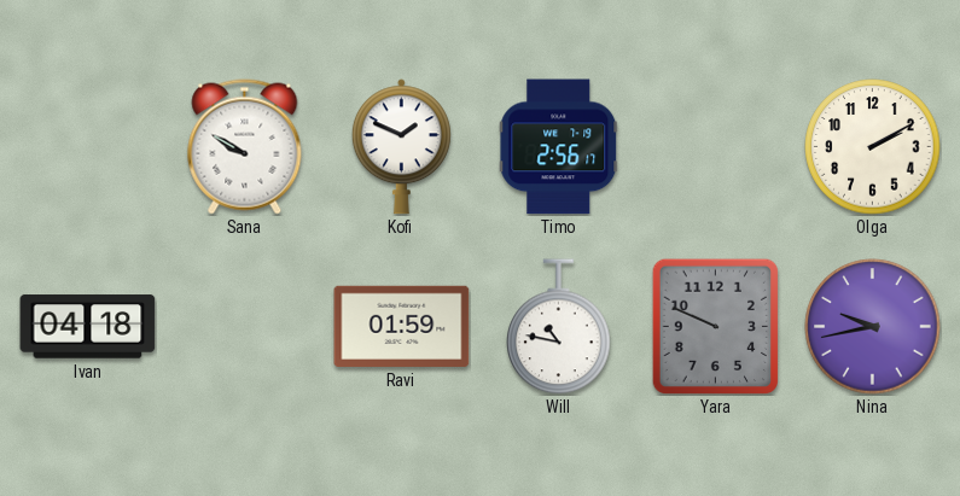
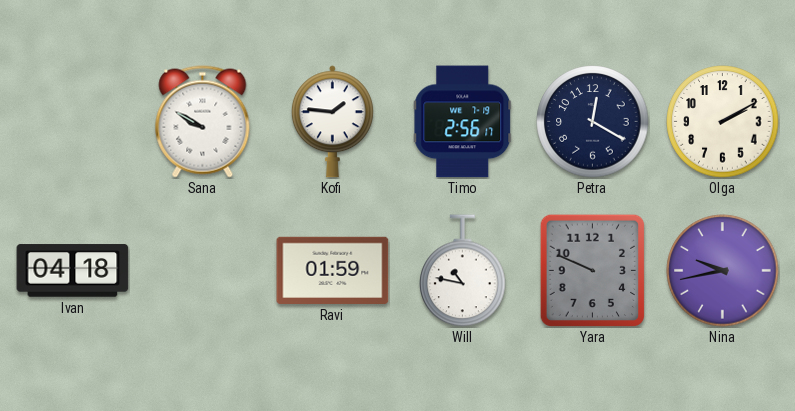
Kofi: 1:49 -> 1:46 (332, 122)
Petra: none -> 12:20 (593, 122)
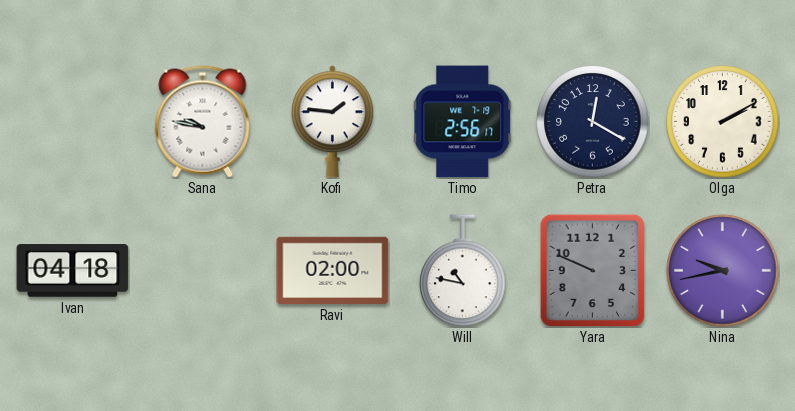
Sana: 9:50 -> 9:47 (203, 122)
Ravi: 01:59 -> 02:00 (333, 270)
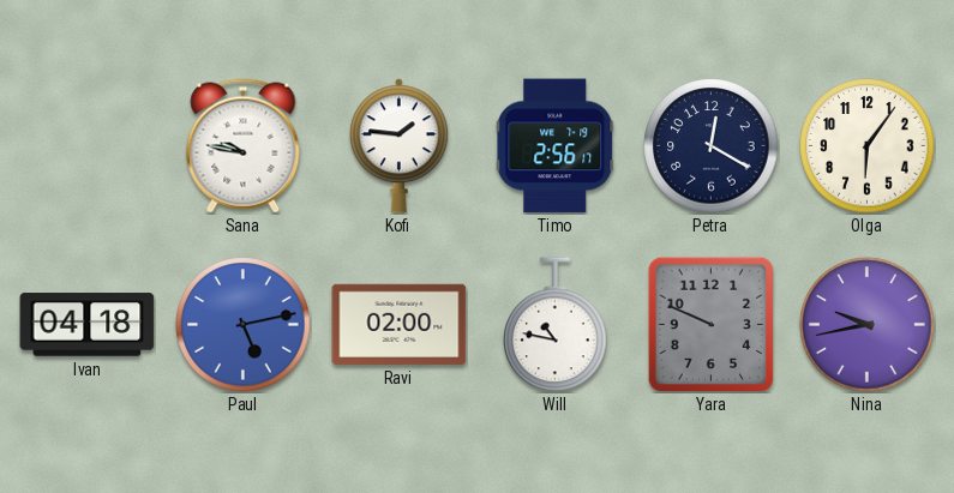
Olga: 2:10 -> 6:06 (868, 146)
Paul: none -> 5:13 (244, 325)
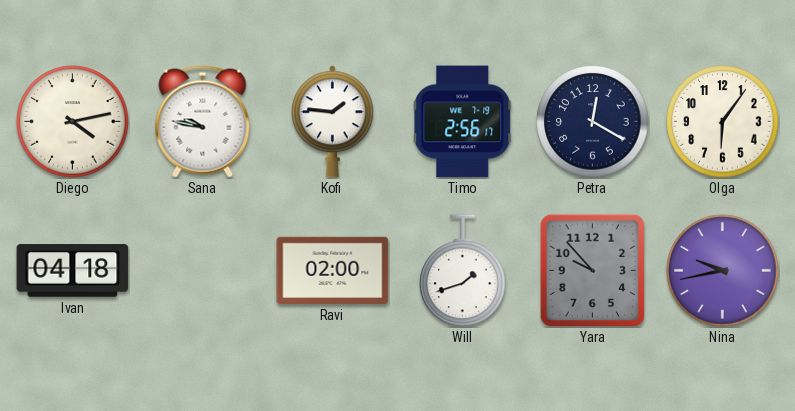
Diego: none -> 4:13 (73, 122)
Paul: 5:13 -> none (244, 325)
Will: 10:47 -> 1:42 (463, 271)
Yara: 9:49 -> 9:53 (592, 270)
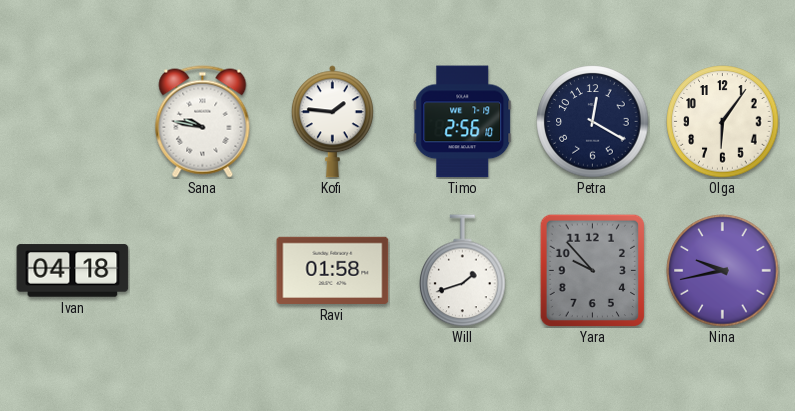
Diego: 4:13 -> none (73, 122)
Timo: 2:56:17 -> 2:56:10 (463, 122)
Ravi: 02:00 -> 01:58 (333, 270)
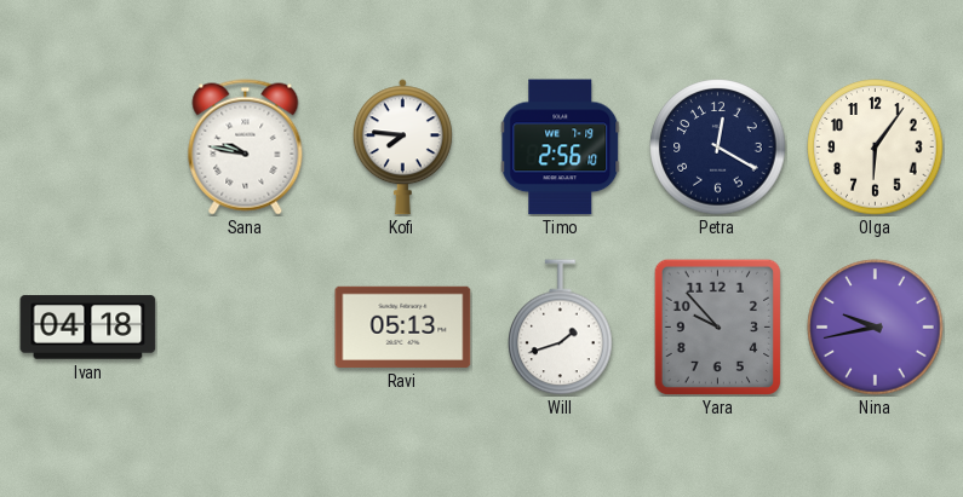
Kofi: 1:46 -> 7:46 (402, 148)
Ravi: 01:58 -> 05:13 (403, 326)
